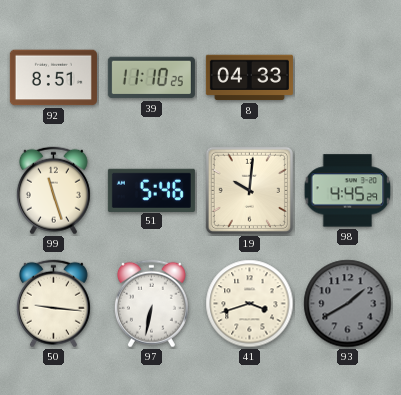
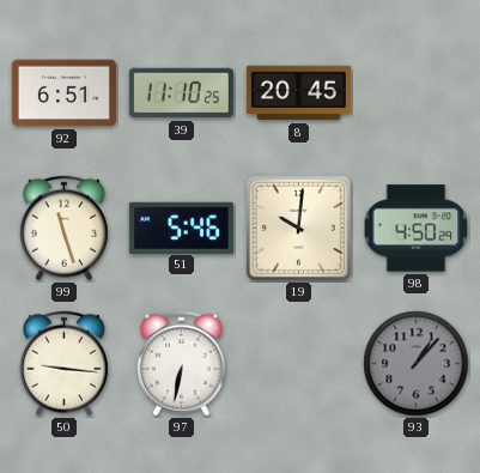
92: 8:51 -> 6:51 (63, 93)
8: 04:33 -> 20:45 (298, 93)
98: 4:45 -> 4:50 (417, 229)
41: 3:42 -> none (250, 304)
93: 1:40 -> 1:07 (417, 364)
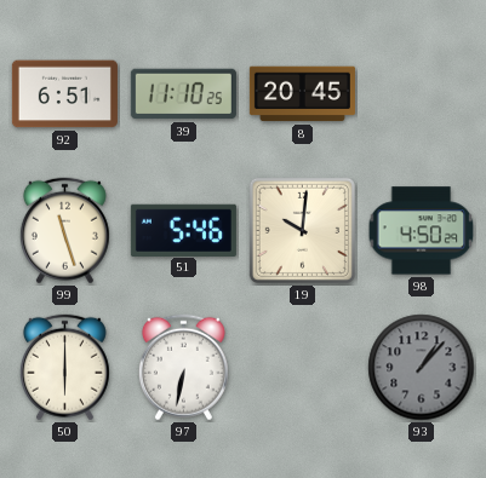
50: 9:16 -> 6:00 (64, 368)
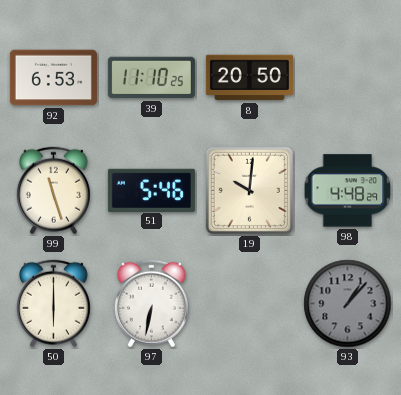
92: 6:51 -> 6:53 (53, 78)
8: 20:45 -> 20:50 (249, 78)
98: 4:50 -> 4:48 (348, 191)
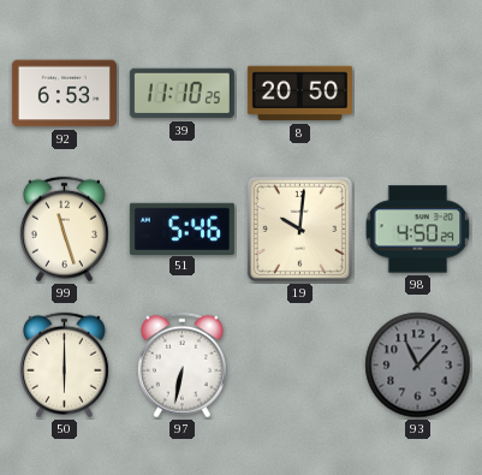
98: 4:48 -> 4:50 (418, 230)
93: 1:07 -> 11:07 (418, 366)
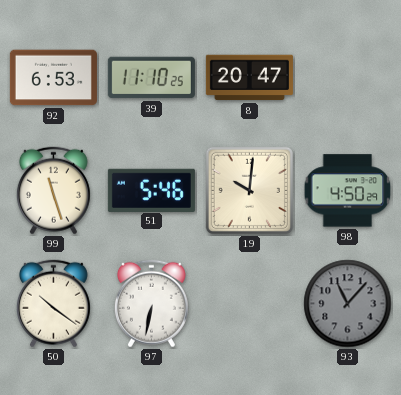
8: 20:50 -> 20:47 (249, 78)
50: 6:00 -> 10:21 (53, 304)
